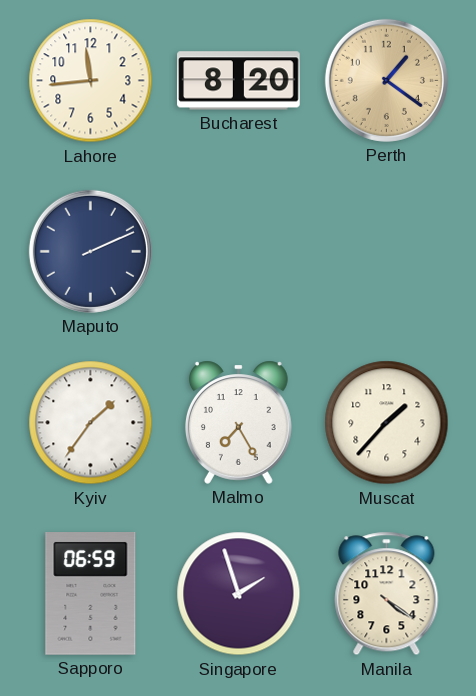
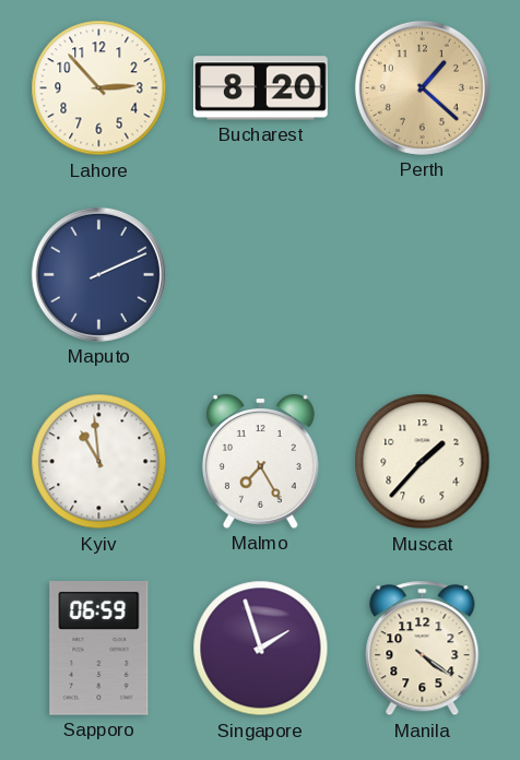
Lahore: 11:44 -> 2:53 (99, 88)
Perth: 1:21 -> 1:22 (422, 87)
Kyiv: 1:36 -> 10:59 (99, 462)
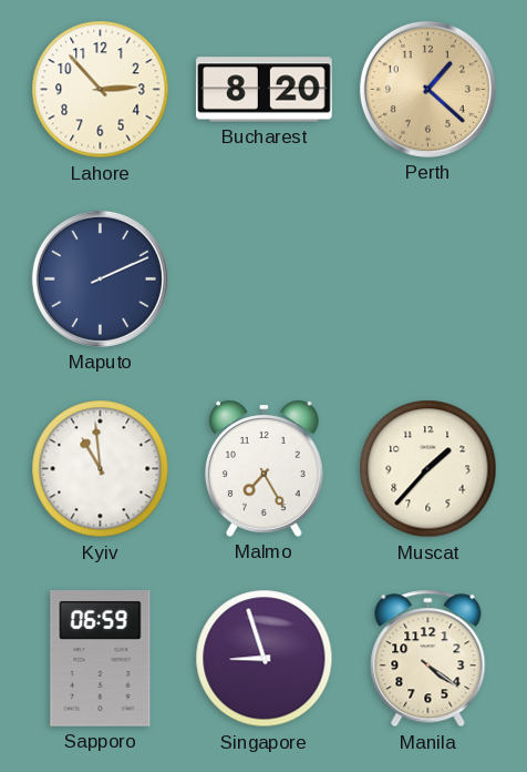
Singapore: 1:57 -> 8:57 (265, 659)
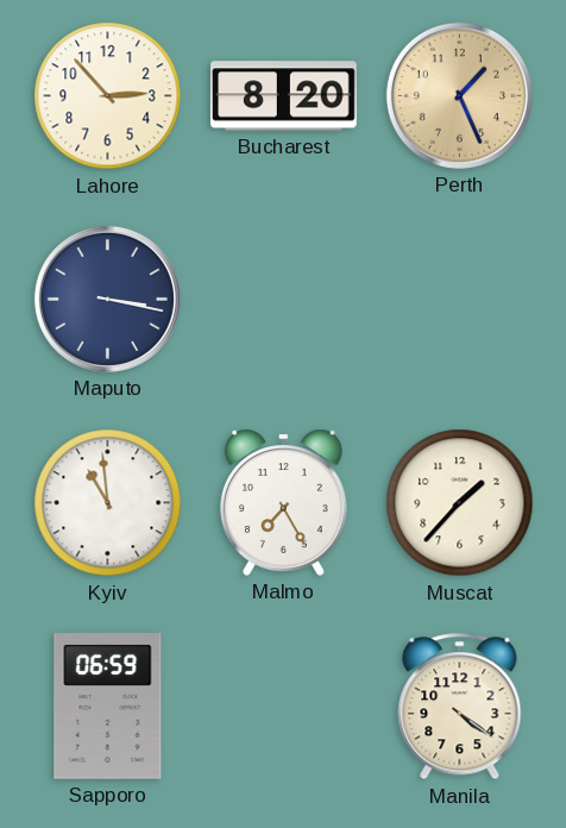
Perth: 1:22 -> 1:26 (459, 95)
Maputo: 2:11 -> 3:17 (107, 299)
Singapore: 8:57 -> none (265, 659)
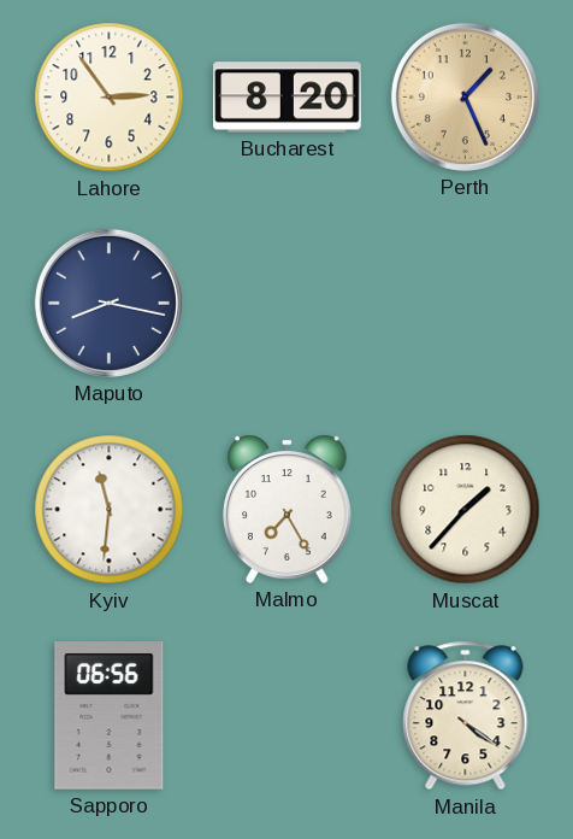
Lahore: 2:53 -> 2:54 (110, 98)
Maputo: 3:17 -> 8:17 (108, 303)
Kyiv: 10:59 -> 11:31 (110, 510)
Sapporo: 06:59 -> 06:56 (110, 716)
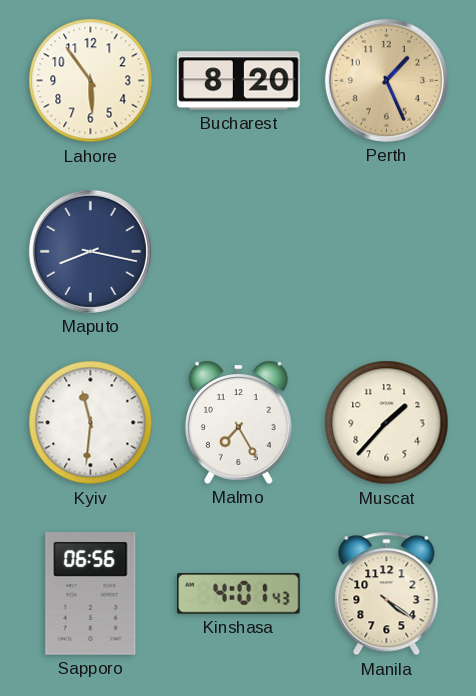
Lahore: 2:54 -> 5:54 (91, 81)
Kinshasa: none -> 4:01 (239, 594)
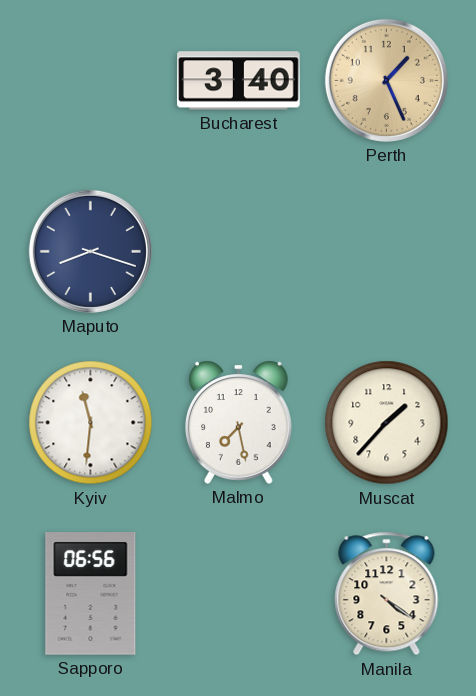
Lahore: 5:54 -> none (91, 81)
Bucharest: 8:20 -> 3:40 (239, 81)
Maputo: 8:17 -> 8:18 (90, 251)
Malmo: 7:25 -> 7:28 (238, 422)
Kinshasa: 4:01 -> none (239, 594)
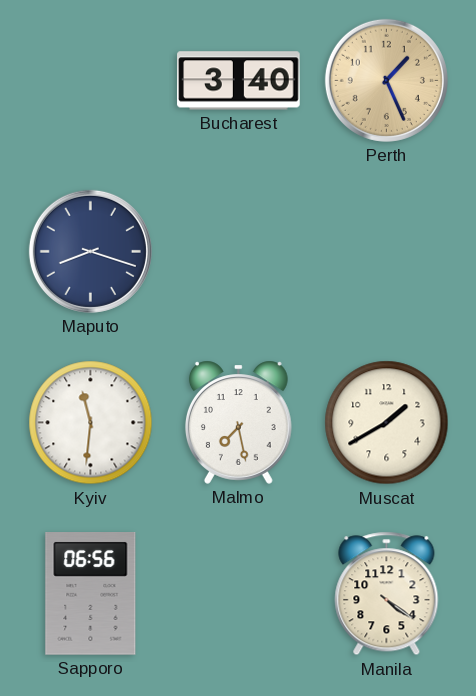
Muscat: 1:37 -> 1:40 (387, 423)
